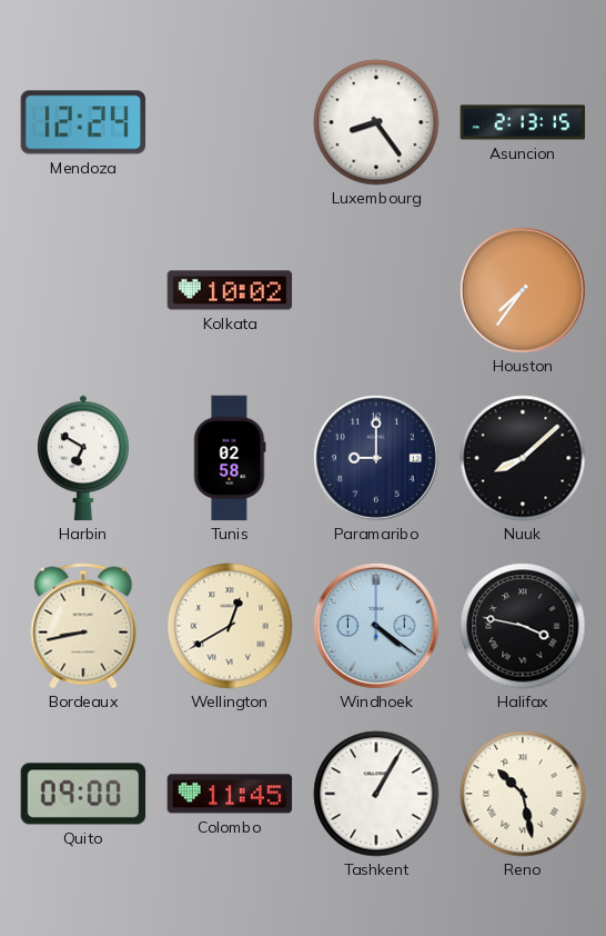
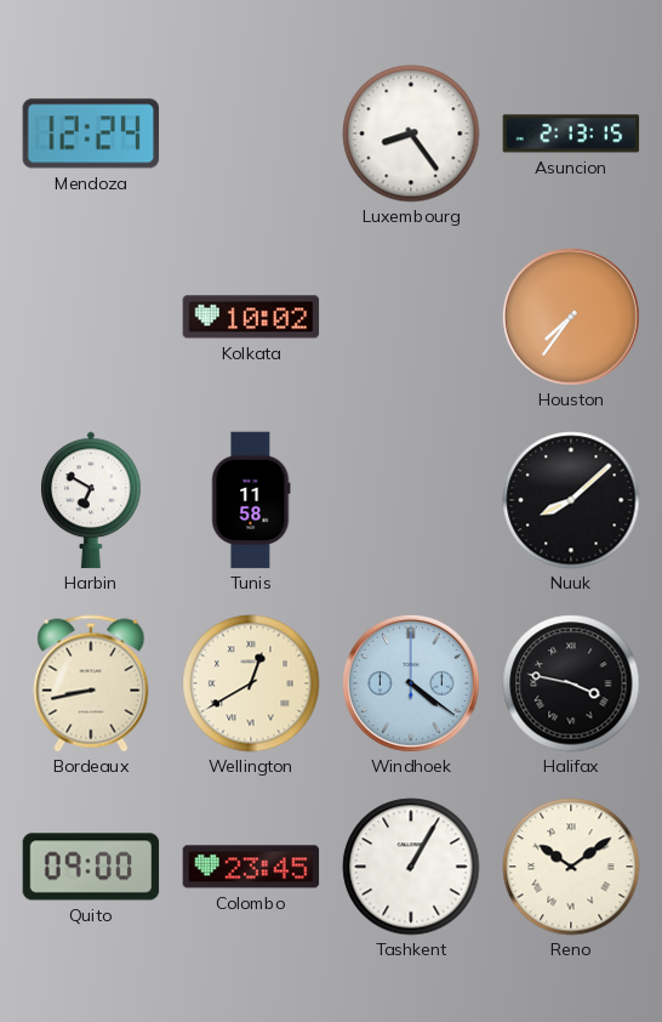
Tunis: 02:58 -> 11:58 (251, 500)
Paramaribo: 9:00 -> none (376, 458)
Colombo: 11:45 -> 23:45 (251, 867)
Reno: 10:28 -> 10:09 (571, 867)
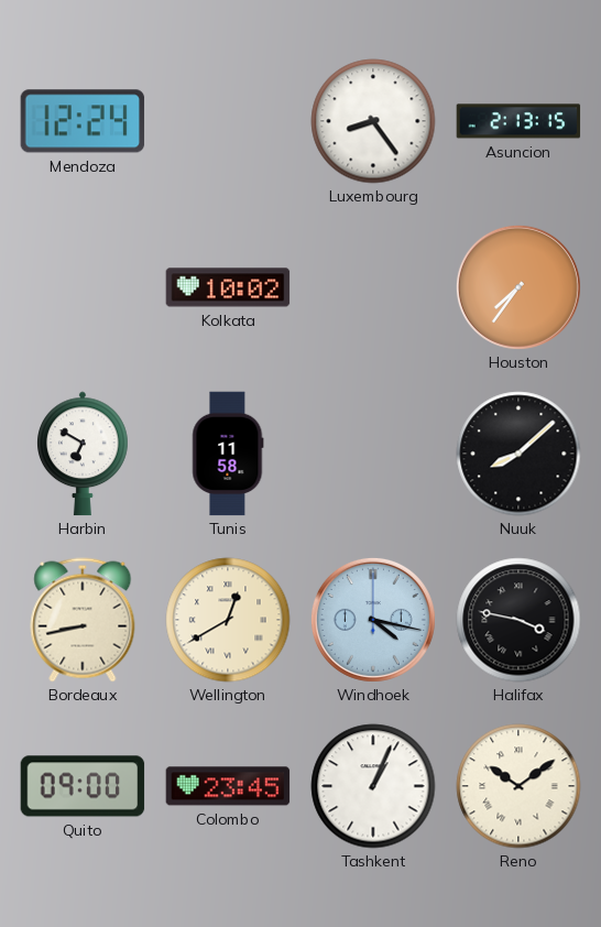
Windhoek: 4:21 -> 4:17 (373, 620)
Tashkent: 1:05 -> 1:04 (373, 786)
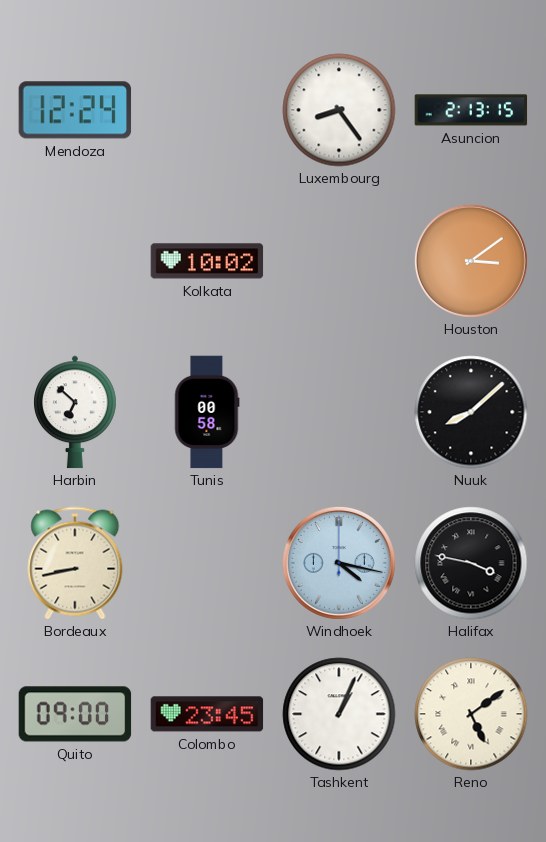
Houston: 7:36 -> 3:09 (471, 261)
Harbin: 6:50 -> 6:52 (76, 412)
Tunis: 11:58 -> 00:58 (207, 412)
Wellington: 12:40 -> none (228, 620)
Reno: 10:09 -> 5:09 (471, 714)
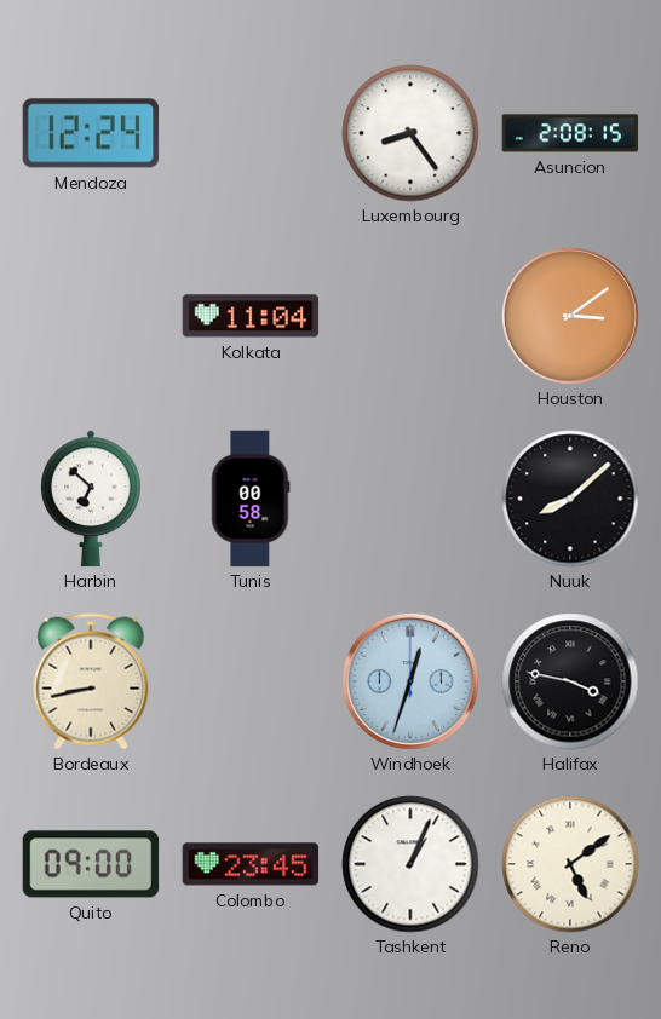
Asuncion: 2:13 -> 2:08 (570, 133)
Kolkata: 10:02 -> 11:04 (251, 316)
Windhoek: 4:17 -> 12:33 (410, 681)
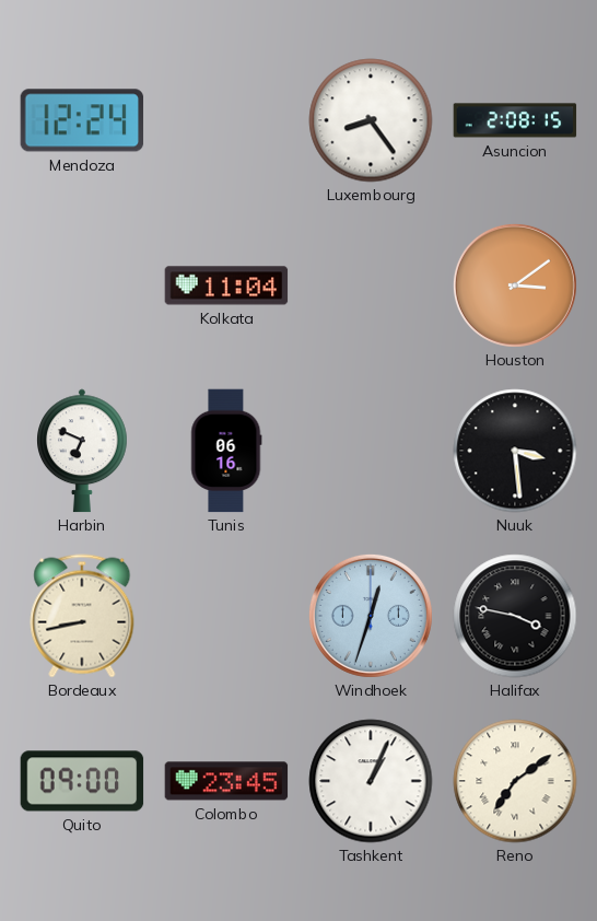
Harbin: 6:52 -> 6:49 (83, 451)
Tunis: 00:58 -> 06:16 (226, 451)
Nuuk: 8:08 -> 3:29 (515, 451)
Reno: 5:09 -> 7:09 (515, 781)
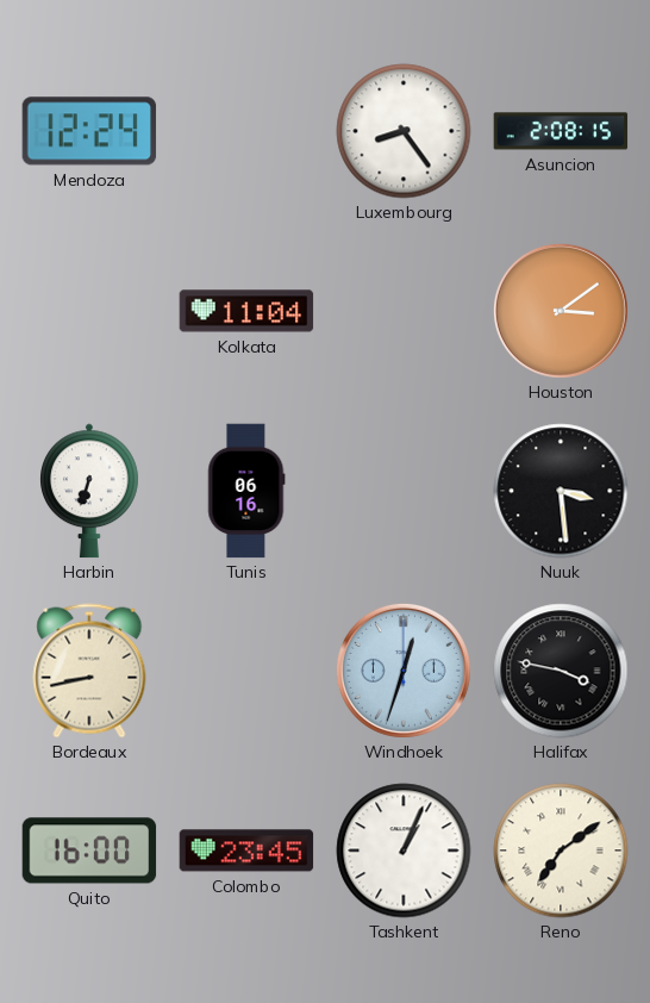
Harbin: 6:49 -> 6:33 (90, 491)
Quito: 09:00 -> 16:00 (89, 851)
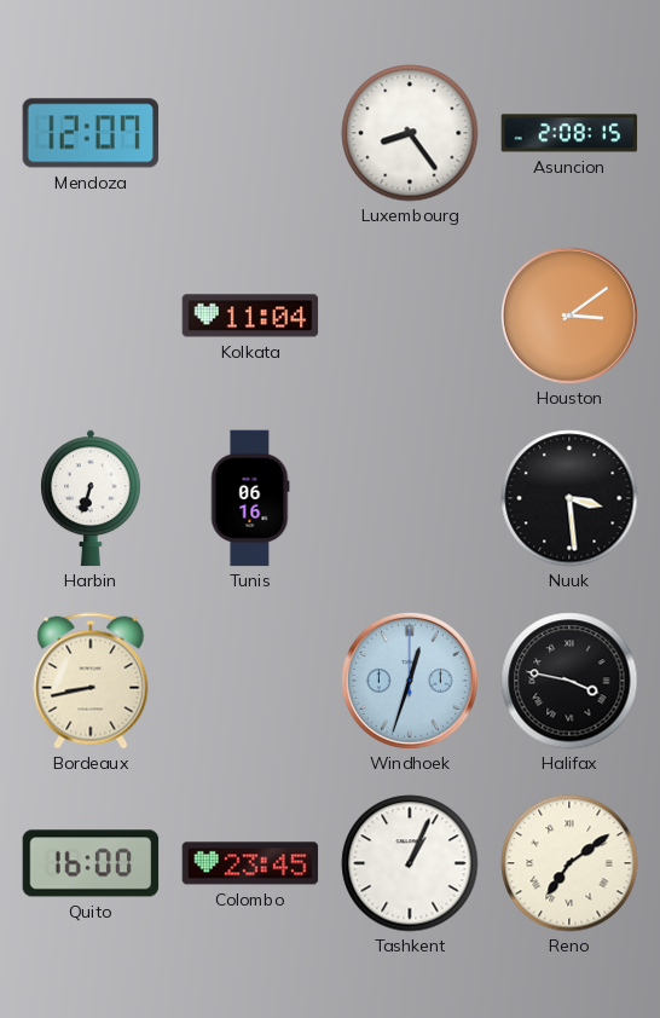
Mendoza: 12:24 -> 12:07 (91, 133)
